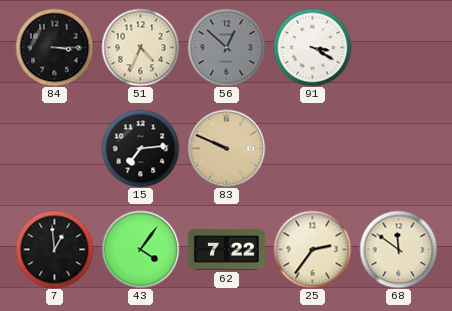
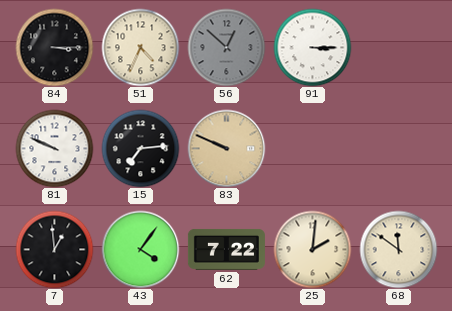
91: 3:20 -> 3:15 (312, 47)
81: none -> 9:49 (54, 148)
25: 2:36 -> 2:01 (312, 249)
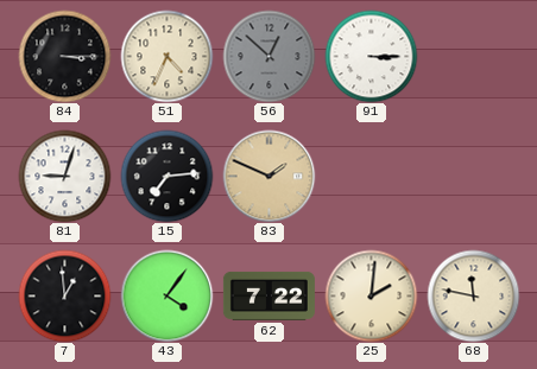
81: 9:49 -> 9:03 (64, 176)
83: 9:49 -> 1:49 (268, 176)
68: 11:51 -> 11:47 (473, 295)
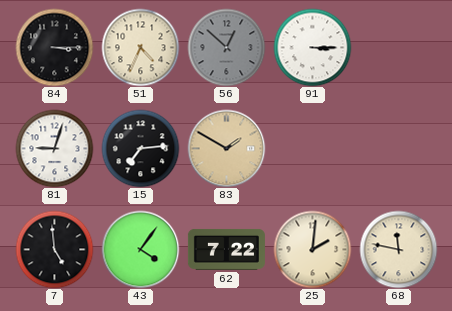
83: 1:49 -> 1:50 (226, 148)
7: 12:59 -> 4:59 (54, 249)
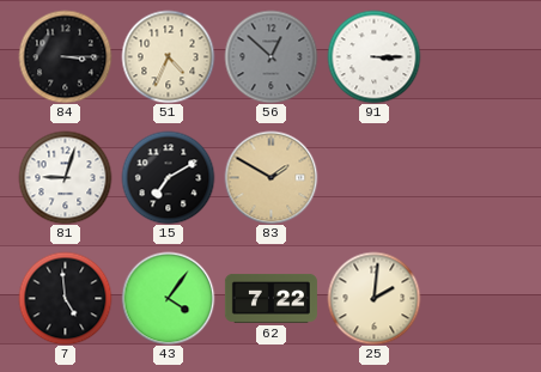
15: 7:14 -> 7:10 (168, 177)
68: 11:47 -> none (398, 249)
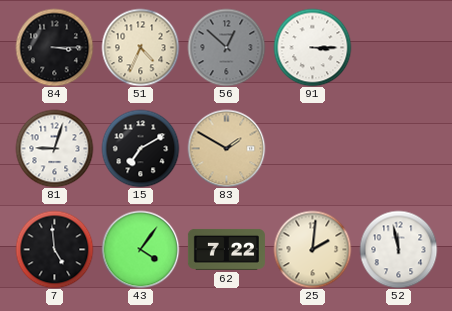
52: none -> 11:58 (398, 249)
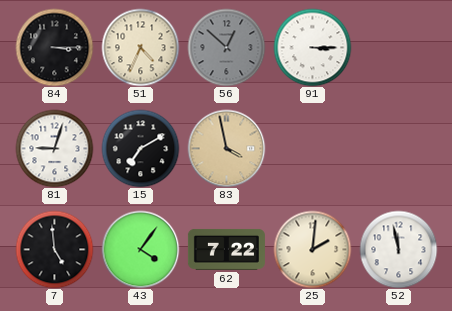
83: 1:50 -> 3:58 (226, 148)
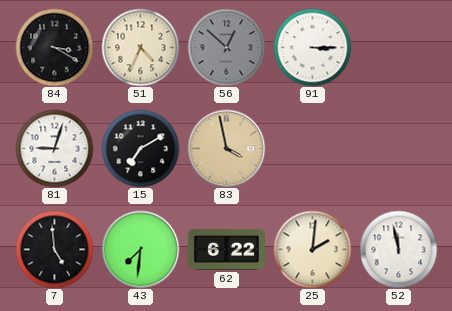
84: 3:15 -> 3:20 (54, 47)
43: 4:06 -> 7:31 (140, 249)
62: 7:22 -> 6:22 (226, 249)
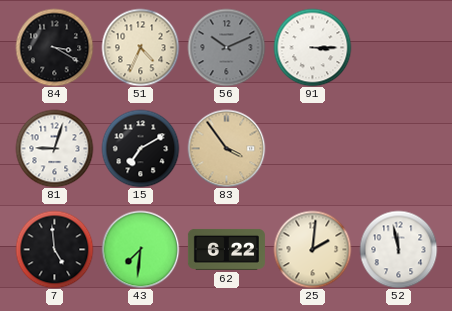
56: 12:52 -> 10:11 (226, 47)
83: 3:58 -> 3:54 (226, 148)
